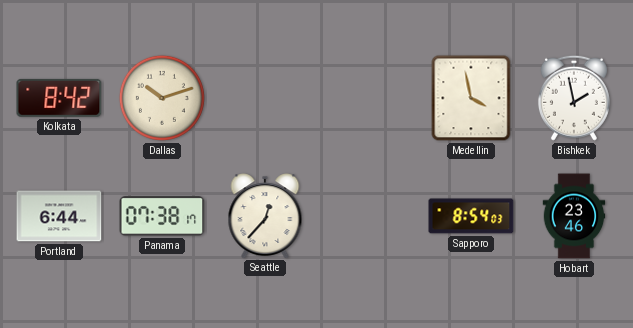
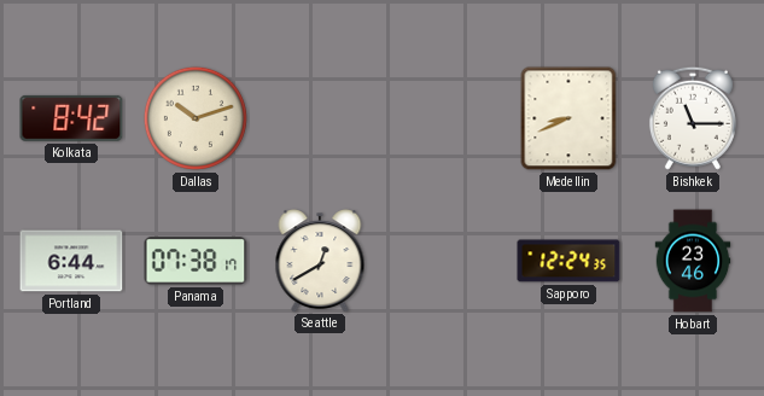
Medellin: 3:58 -> 8:41 (568, 118)
Bishkek: 1:58 -> 11:15 (693, 118)
Seattle: 12:37 -> 12:40 (320, 261)
Sapporo: 8:54 -> 12:24 (568, 261)
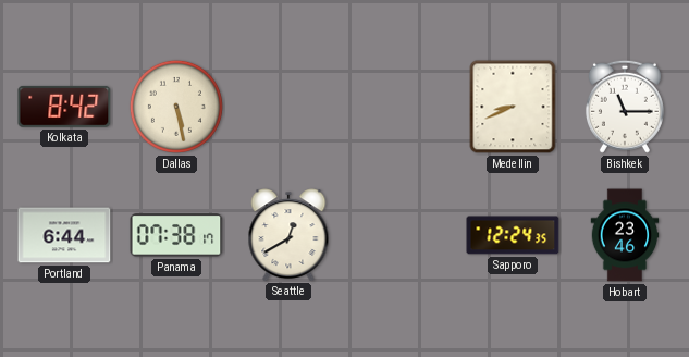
Dallas: 10:12 -> 5:28 (176, 107)
